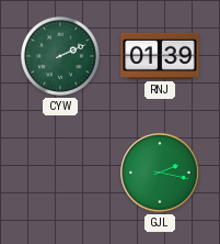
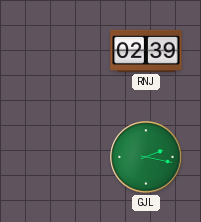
CYW: 2:11 -> none (60, 56)
RNJ: 01:39 -> 02:39 (146, 51)
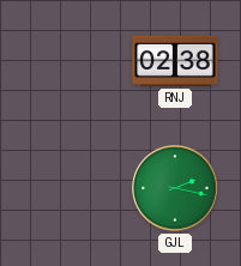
RNJ: 02:39 -> 02:38 (175, 61)
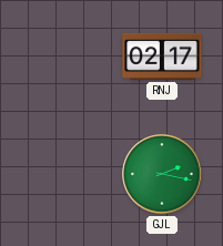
RNJ: 02:38 -> 02:17 (162, 57)
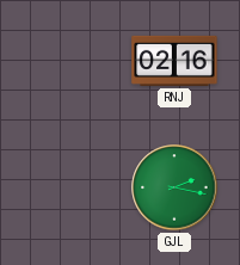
RNJ: 02:17 -> 02:16 (174, 61)
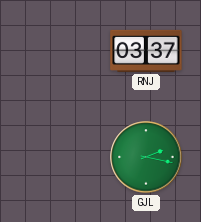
RNJ: 02:16 -> 03:37 (146, 51)
